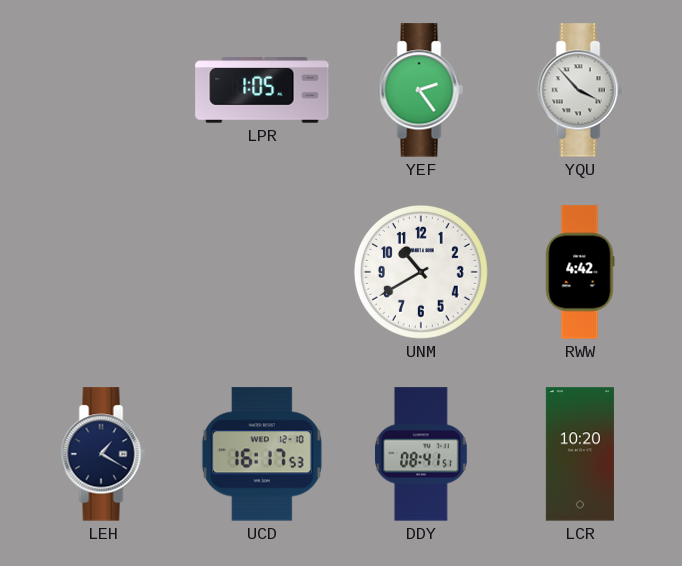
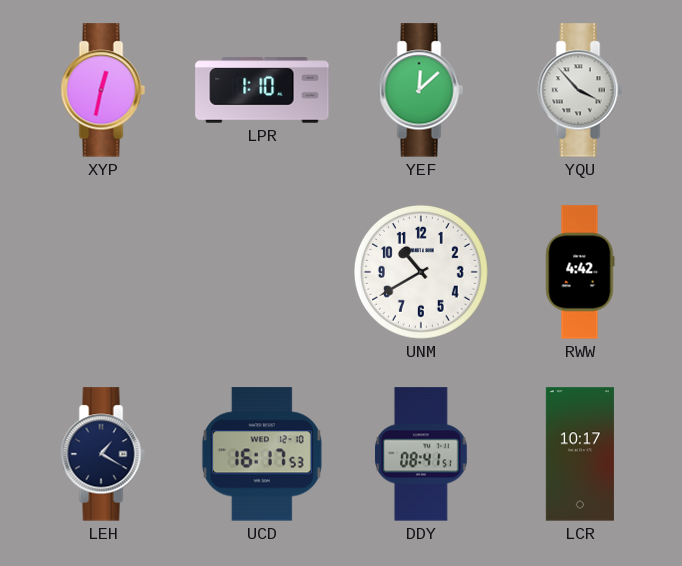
XYP: none -> 12:32 (103, 90)
LPR: 1:05 -> 1:10 (262, 90)
YEF: 2:24 -> 12:08 (421, 90)
LCR: 10:20 -> 10:17 (580, 454)
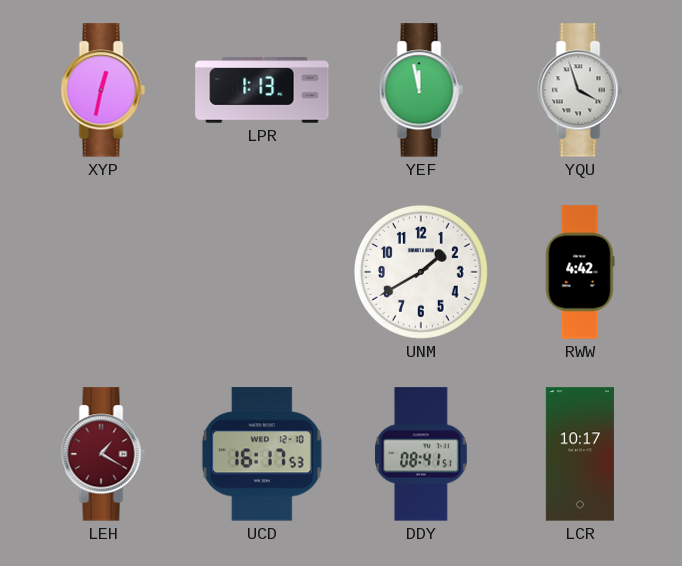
LPR: 1:10 -> 1:13 (262, 90)
YEF: 12:08 -> 11:58 (421, 90)
YQU: 3:53 -> 3:57 (580, 90)
UNM: 10:40 -> 1:40 (421, 272)
LEH dial: navy -> burgundy (103, 454)
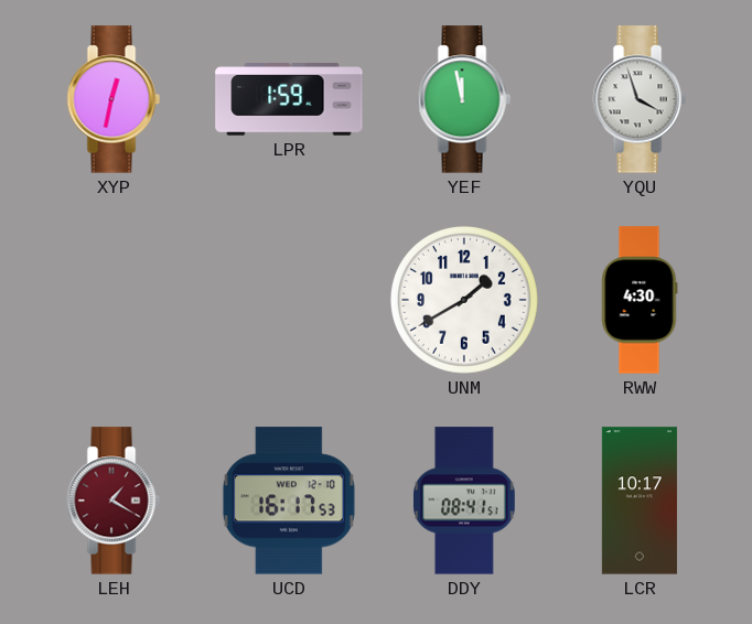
LPR: 1:13 -> 1:59 (289, 99)
RWW: 4:42 -> 4:30 (640, 300)
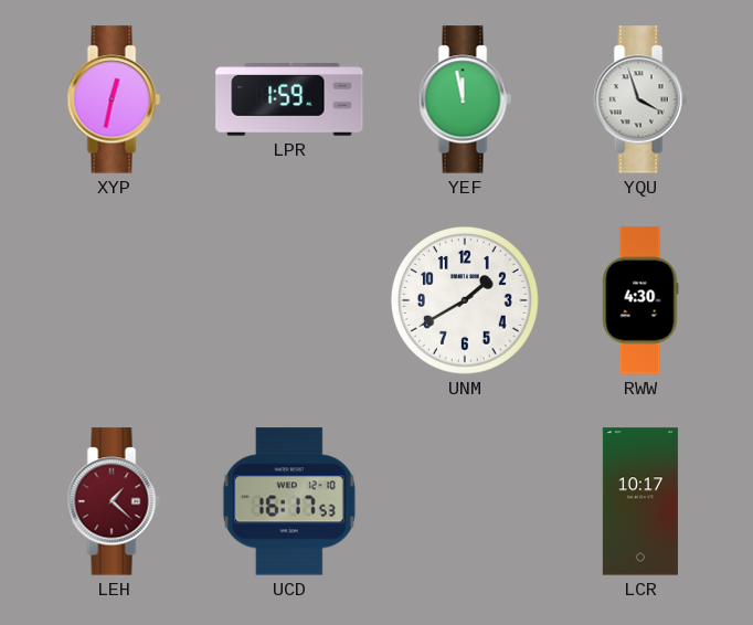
LEH: 1:20 -> 1:22 (114, 501)
DDY: 08:41 -> none (465, 501)
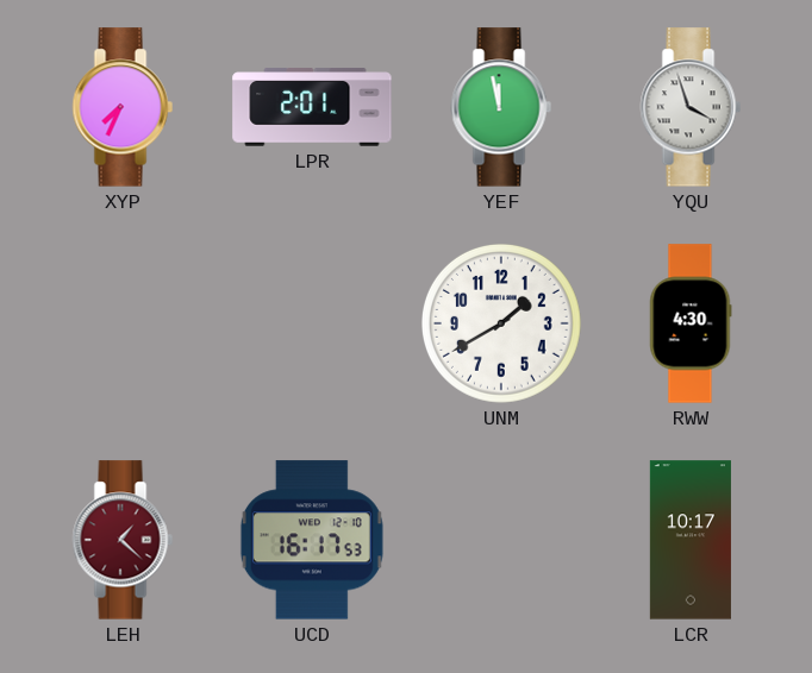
XYP: 12:32 -> 7:34 (123, 107)
LPR: 1:59 -> 2:01 (312, 107)
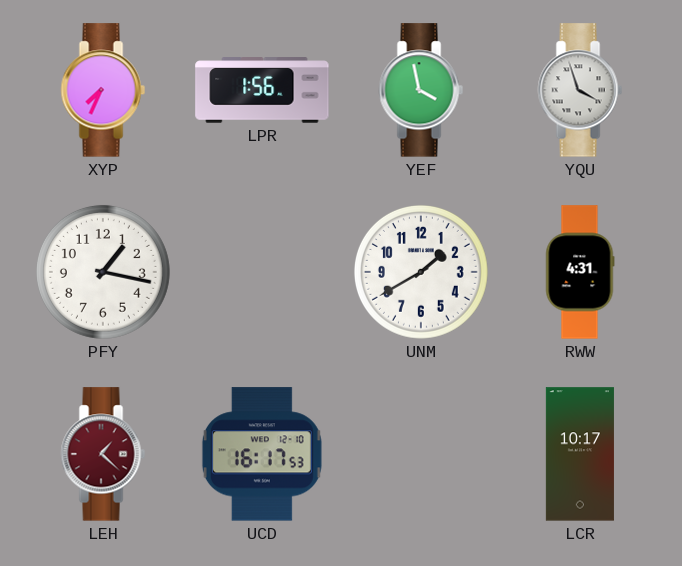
LPR: 2:01 -> 1:56 (262, 90)
YEF: 11:58 -> 3:58 (421, 90)
PFY: none -> 1:17 (103, 272)
RWW: 4:30 -> 4:31 (580, 272)
